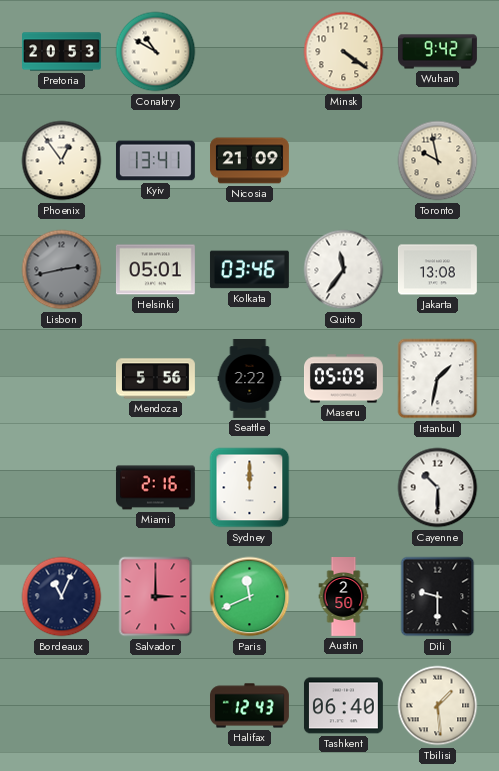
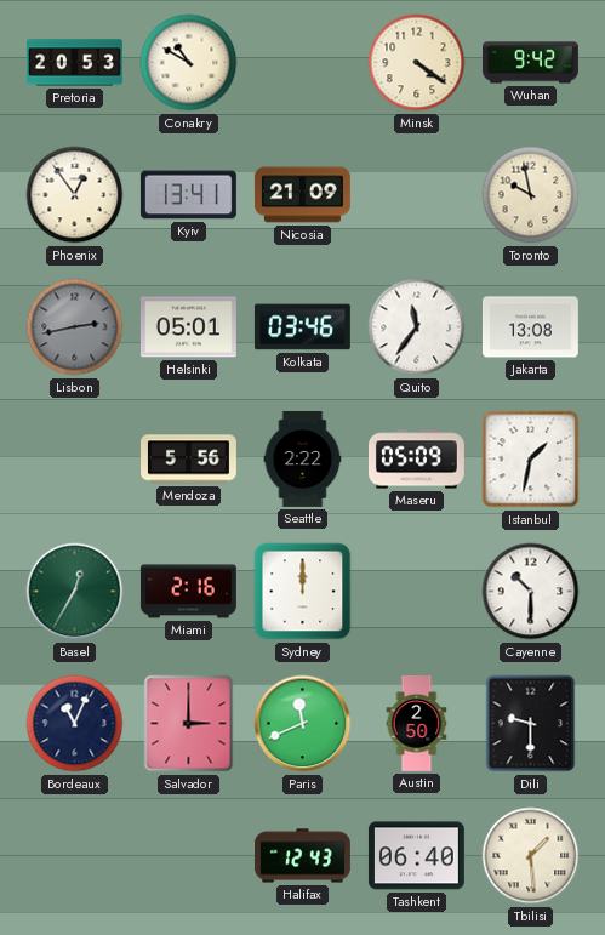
Basel: none -> 12:35 (75, 592)
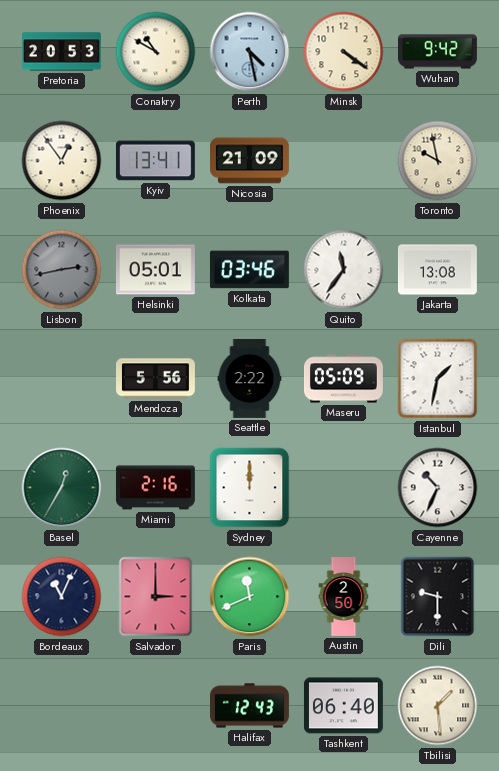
Perth: none -> 4:28 (250, 52)
Cayenne: 10:30 -> 10:34 (438, 488)
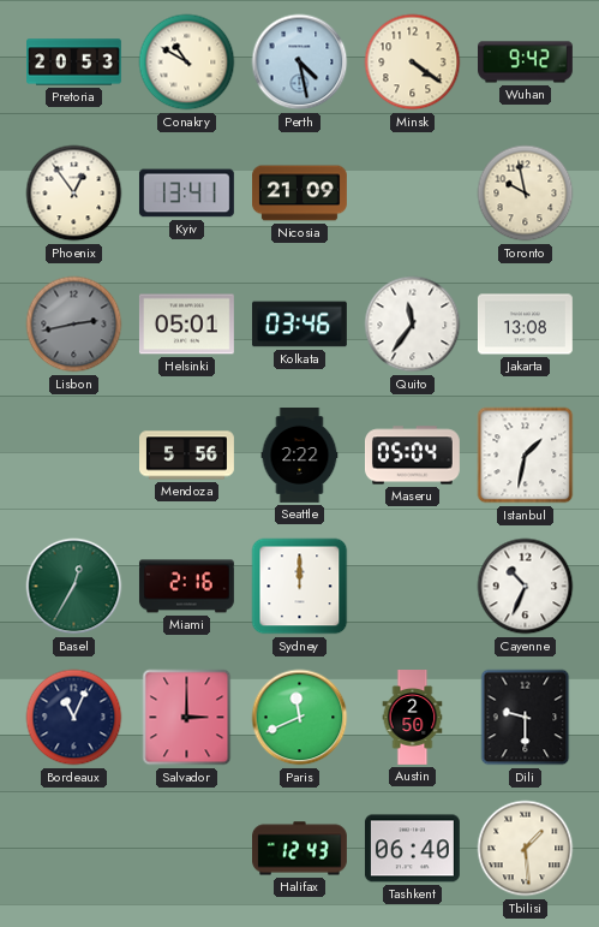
Maseru: 05:09 -> 05:04 (413, 456)
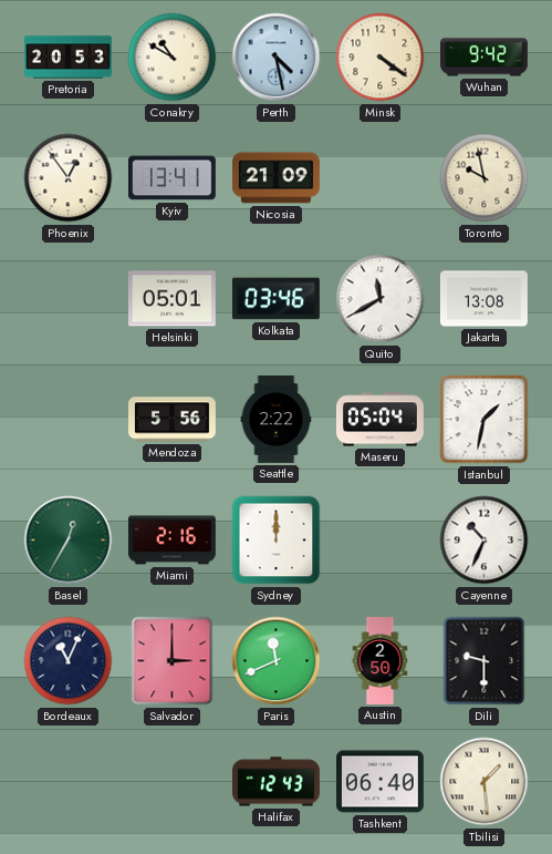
Lisbon: 2:43 -> none (74, 325)
Quito: 11:36 -> 11:40 (381, 299)
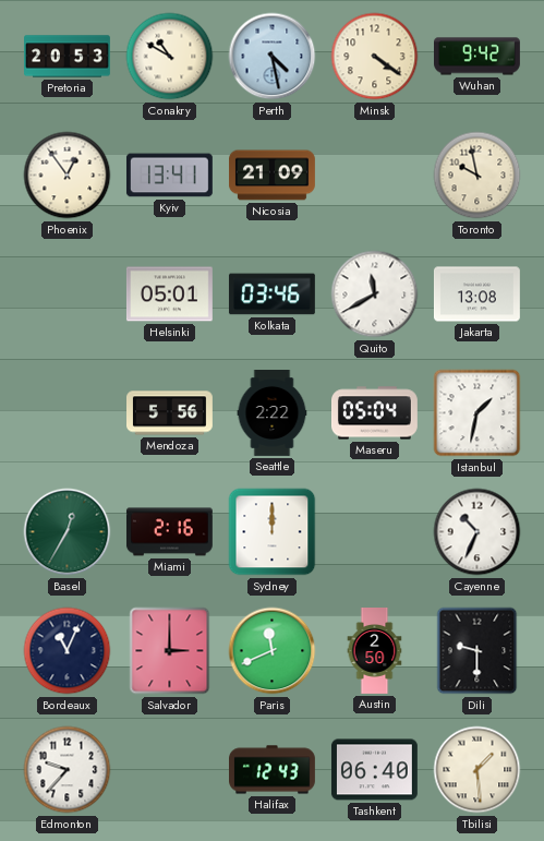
Edmonton: none -> 9:37 (68, 770)
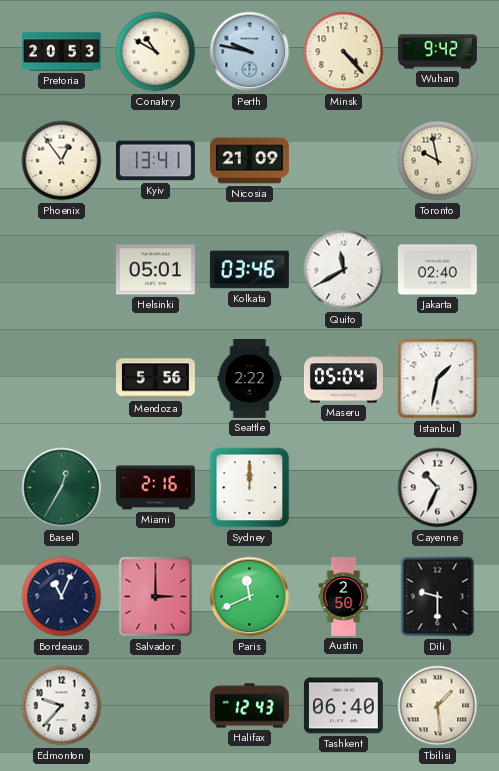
Perth: 4:28 -> 9:47 (250, 52)
Minsk: 4:21 -> 4:23 (344, 52)
Jakarta: 13:08 -> 02:40 (437, 270)
